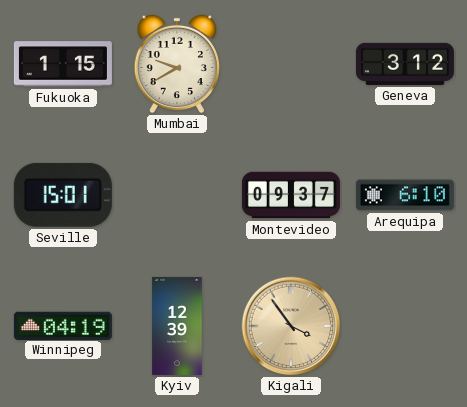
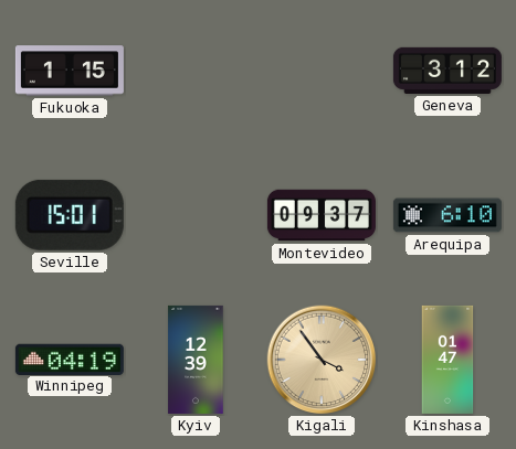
Mumbai: 9:40 -> none (176, 64)
Kinshasa: none -> 01:47 (447, 360)
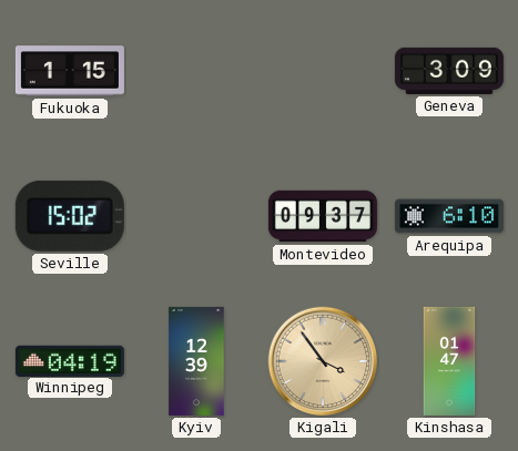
Geneva: 3:12 -> 3:09 (449, 71)
Seville: 15:01 -> 15:02 (70, 216)
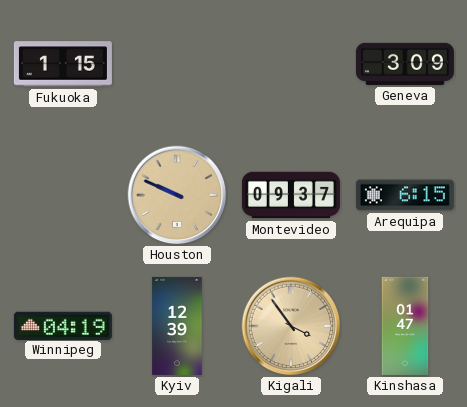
Seville: 15:02 -> none (70, 216)
Houston: none -> 9:49 (177, 195)
Arequipa: 6:10 -> 6:15 (405, 195)
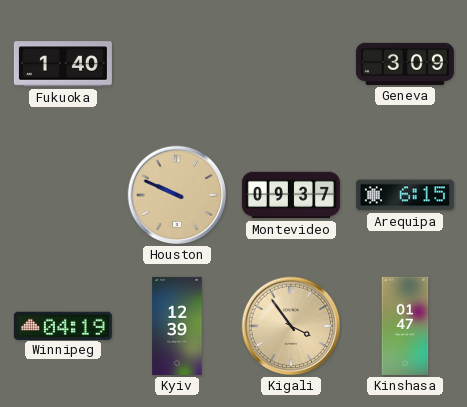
Fukuoka: 1:15 -> 1:40 (63, 64)
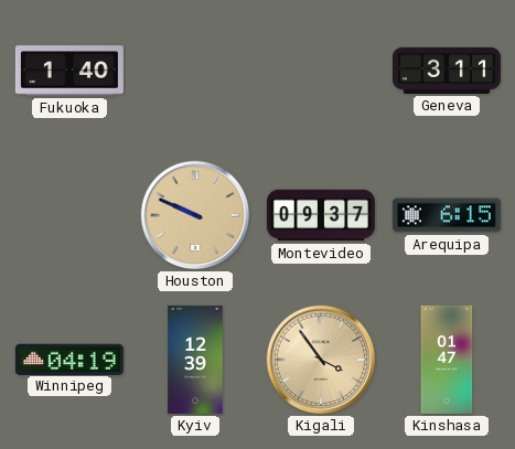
Geneva: 3:09 -> 3:11 (447, 71)
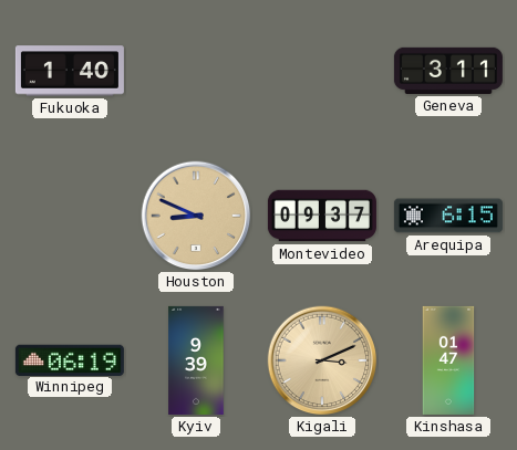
Houston: 9:49 -> 8:49 (196, 216)
Winnipeg: 04:19 -> 06:19 (70, 359)
Kyiv: 12:39 -> 9:39 (196, 360)
Kigali: 3:54 -> 3:11 (322, 360)
